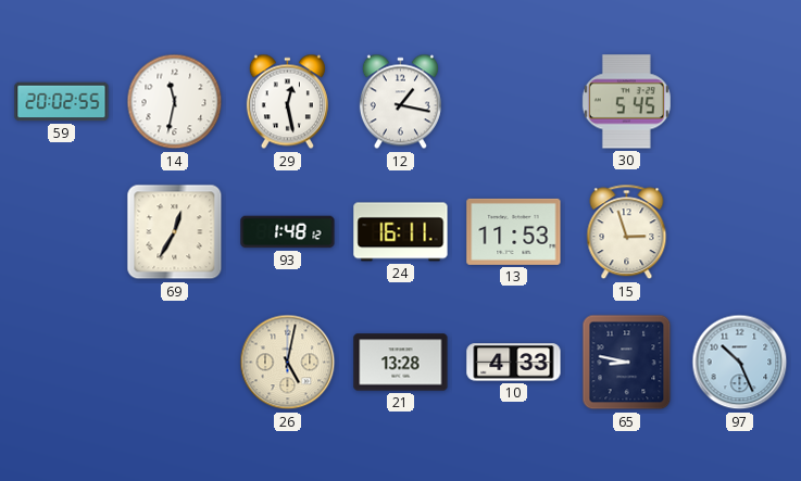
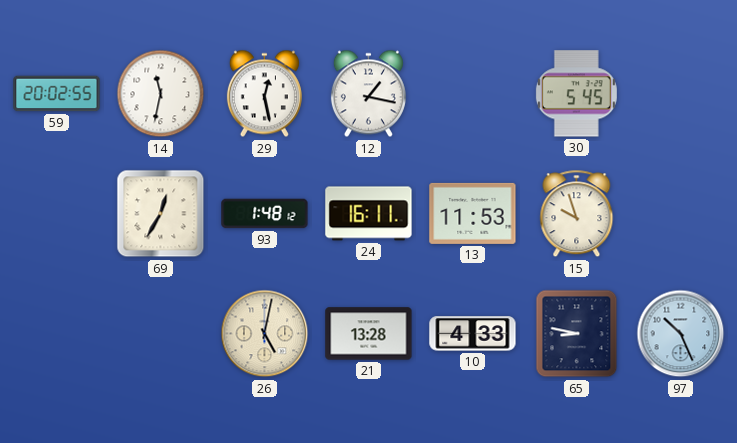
15: 2:57 -> 9:57 (577, 214)
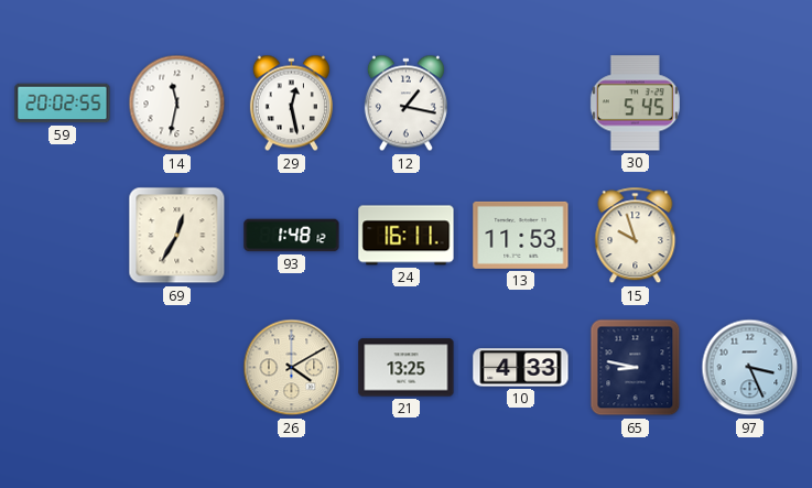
26: 5:02 -> 4:10 (292, 368)
21: 13:28 -> 13:25 (407, 368)
97: 10:26 -> 3:26 (750, 368)
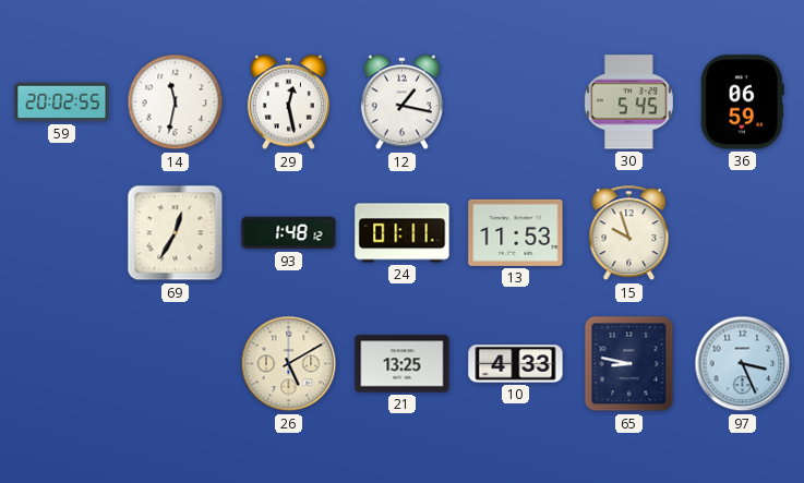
36: none -> 06:59 (742, 102)
24: 16:11 -> 01:11 (403, 233)
26: 4:10 -> 5:10 (289, 364)
